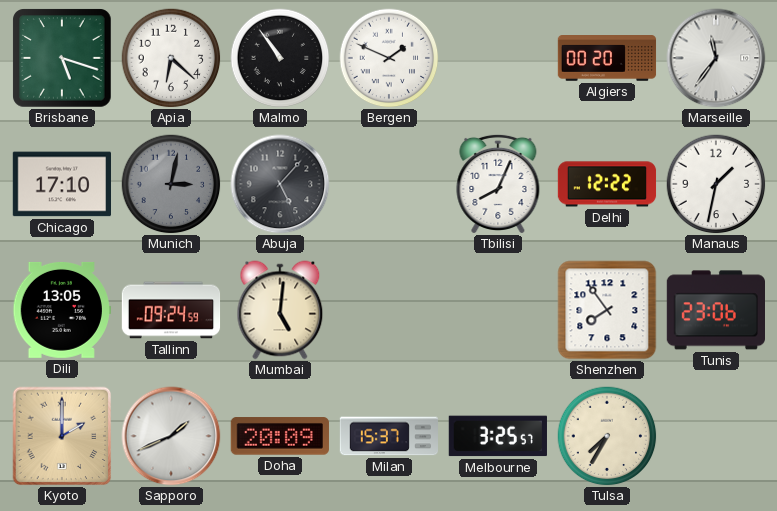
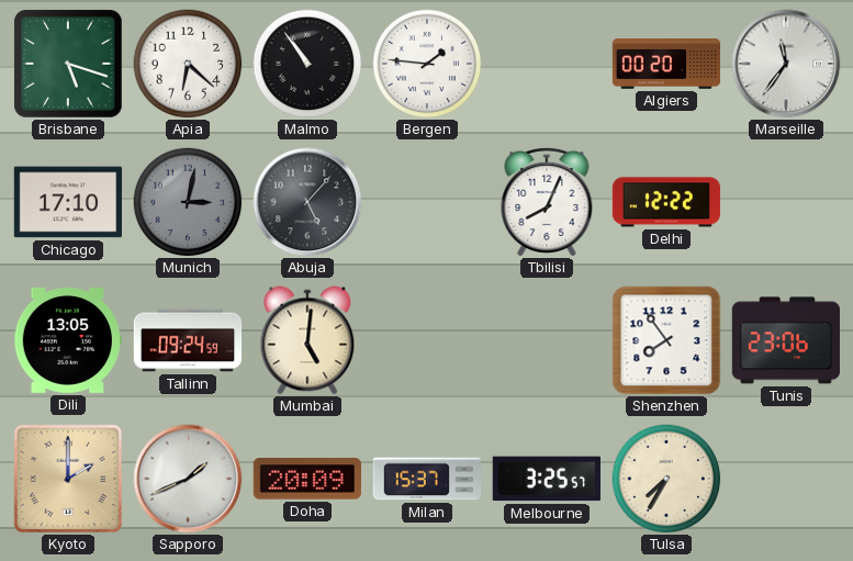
Bergen: 1:49 -> 1:46 (427, 64)
Manaus: 1:32 -> none (716, 184)
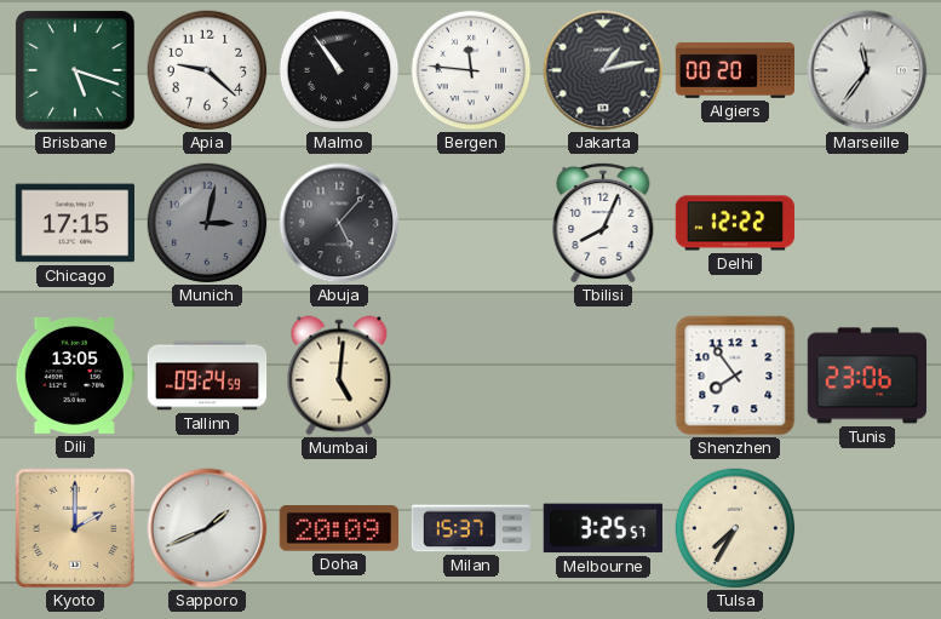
Apia: 6:22 -> 9:22 (207, 70)
Bergen: 1:46 -> 11:46 (471, 70)
Jakarta: none -> 1:13 (603, 70)
Chicago: 17:10 -> 17:15 (74, 223)
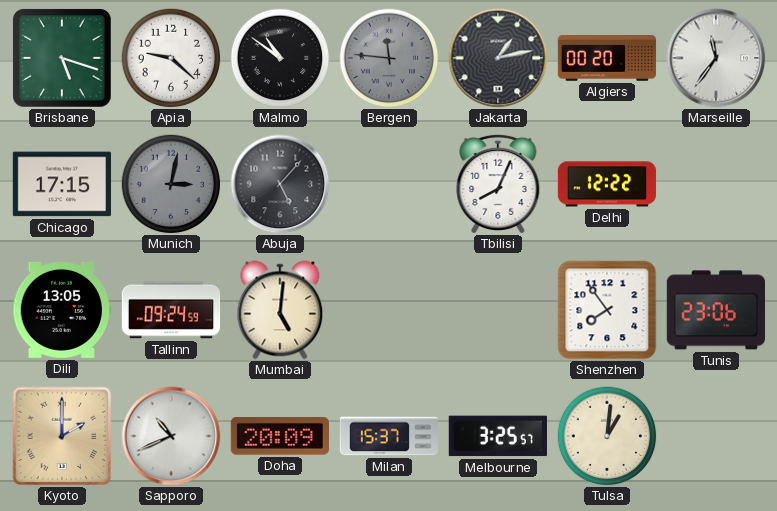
Malmo: 10:54 -> 10:51 (280, 58)
Bergen dial: white -> grey (389, 58)
Sapporo: 1:41 -> 10:41 (171, 436)
Tulsa: 7:35 -> 1:01 (607, 436)
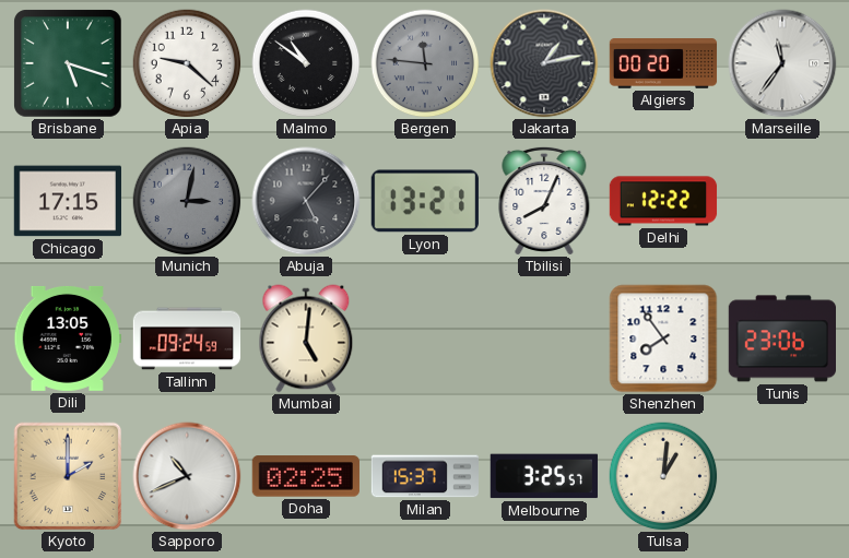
Lyon: none -> 13:21 (425, 201)
Doha: 20:09 -> 02:25 (306, 476)
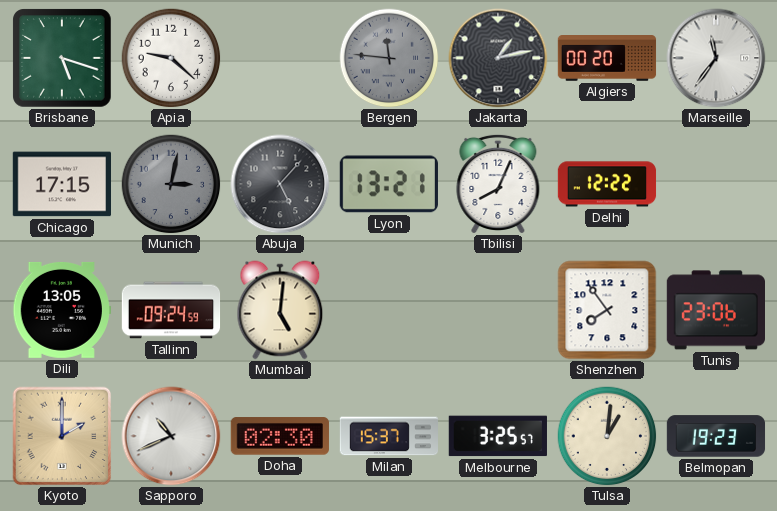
Malmo: 10:51 -> none (306, 63)
Doha: 02:25 -> 02:30 (280, 436)
Belmopan: none -> 19:23 (716, 436)
